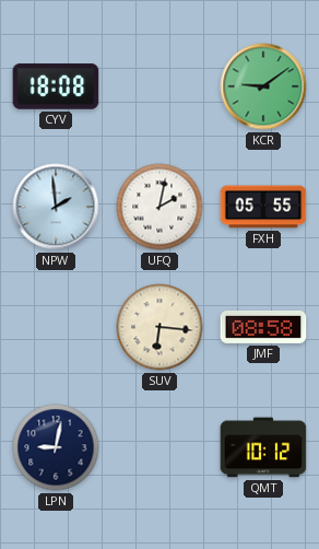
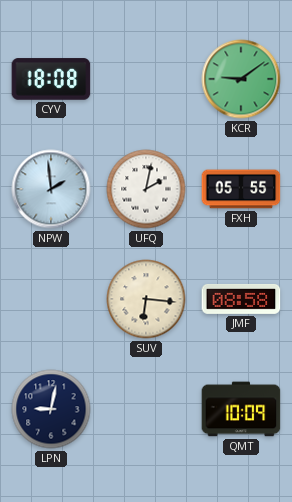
QMT: 10:12 -> 10:09 (241, 409)
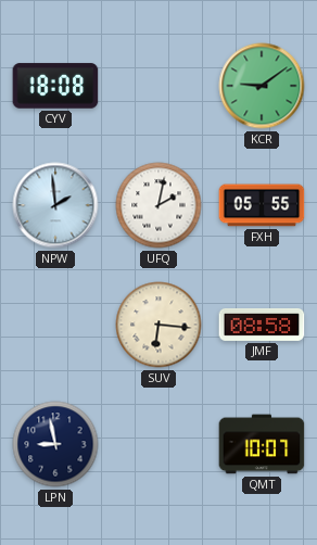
LPN: 9:02 -> 8:58 (55, 444)
QMT: 10:09 -> 10:07 (262, 444)
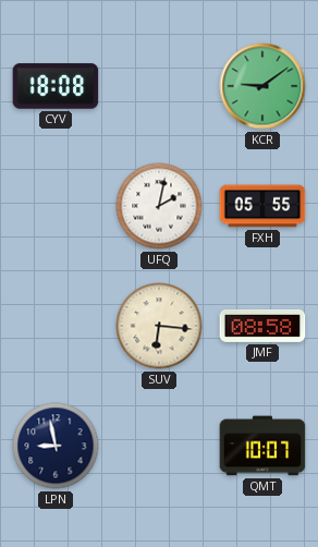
NPW: 1:59 -> none (55, 205)
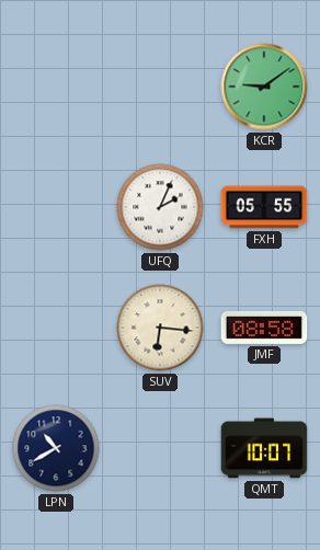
CYV: 18:08 -> none (56, 86)
UFQ: 2:02 -> 2:04 (160, 207)
LPN: 8:58 -> 10:40 (56, 448)
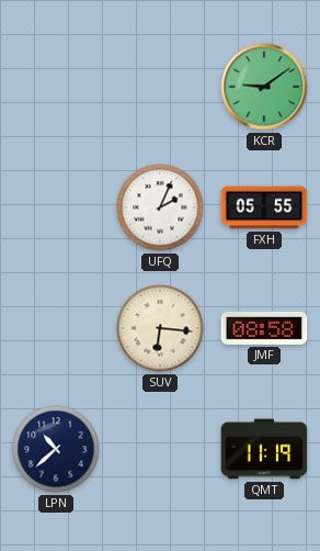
LPN: 10:40 -> 10:38 (56, 449)
QMT: 10:07 -> 11:19 (264, 449)
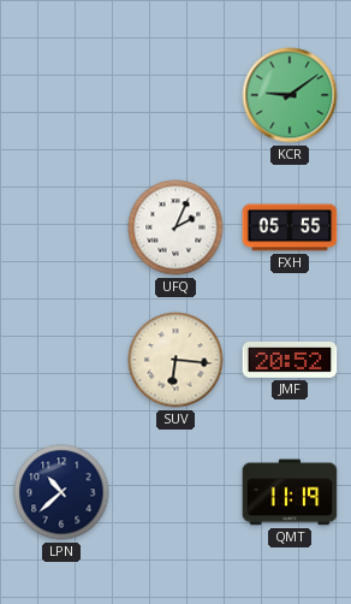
JMF: 08:58 -> 20:52 (290, 360)
